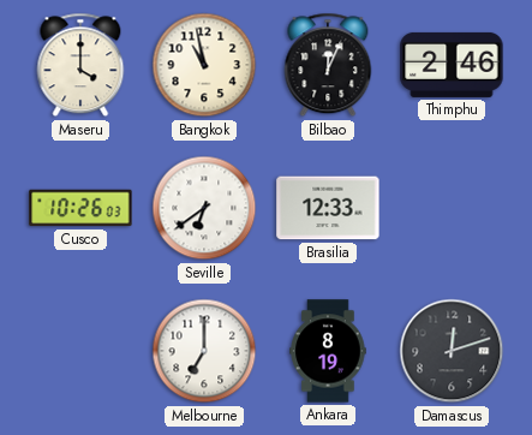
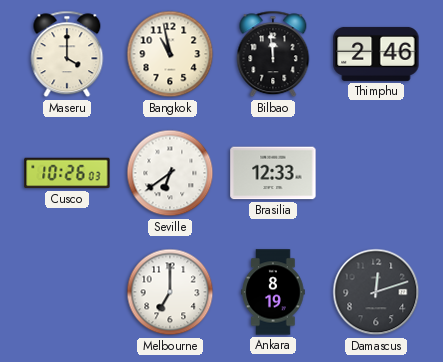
Bilbao: 12:04 -> 11:59 (273, 54)
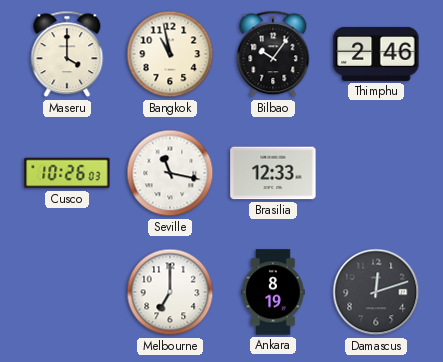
Bilbao: 11:59 -> 10:06 (273, 54)
Seville: 6:39 -> 11:17 (170, 173)
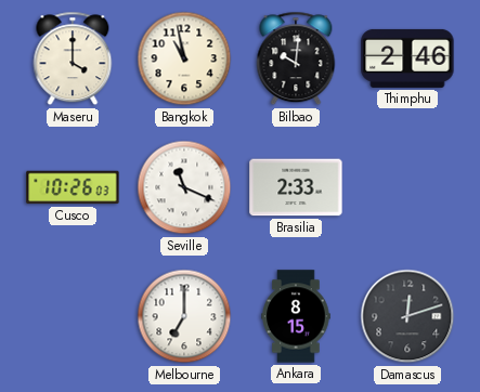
Bilbao: 10:06 -> 10:01 (296, 58)
Seville: 11:17 -> 11:19 (184, 187)
Brasilia: 12:33 -> 2:33 (296, 187)
Ankara: 8:19 -> 8:15 (296, 316)
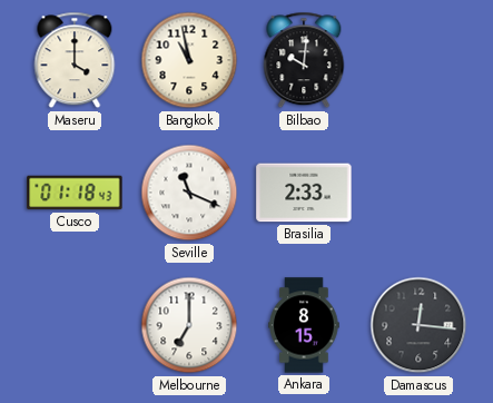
Thimphu: 2:46 -> none (407, 58)
Cusco: 10:26 -> 01:18 (75, 193)
Damascus: 12:12 -> 12:16 (418, 325)
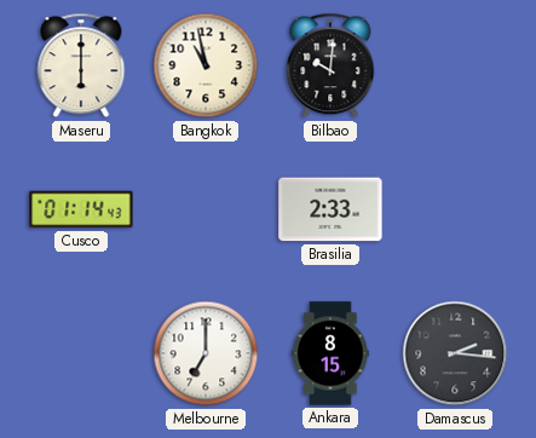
Maseru: 4:00 -> 6:00 (81, 65)
Cusco: 01:18 -> 01:14 (81, 209)
Seville: 11:19 -> none (189, 193)
Damascus: 12:16 -> 2:16 (455, 353)
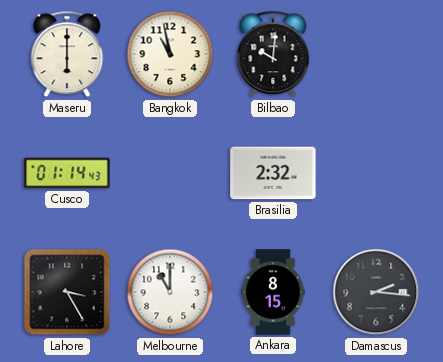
Brasilia: 2:33 -> 2:32 (273, 173)
Lahore: none -> 3:25 (67, 292)
Melbourne: 7:00 -> 11:00 (170, 292)
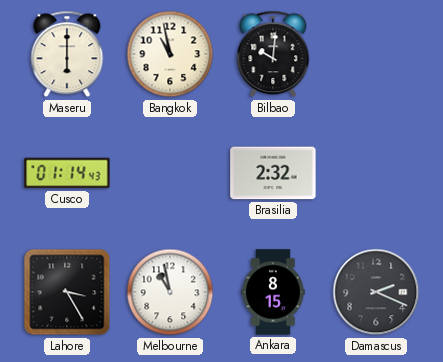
Melbourne: 11:00 -> 10:58 (170, 292)
Damascus: 2:16 -> 2:19 (376, 292)
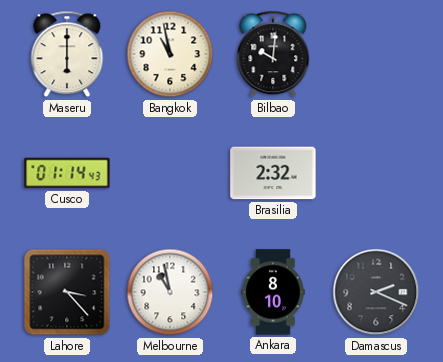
Lahore: 3:25 -> 3:23 (67, 292)
Ankara: 8:15 -> 8:10 (273, 292)
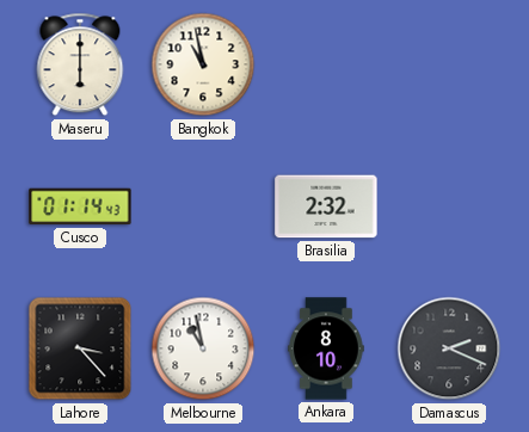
Bilbao: 10:01 -> none (273, 54)
